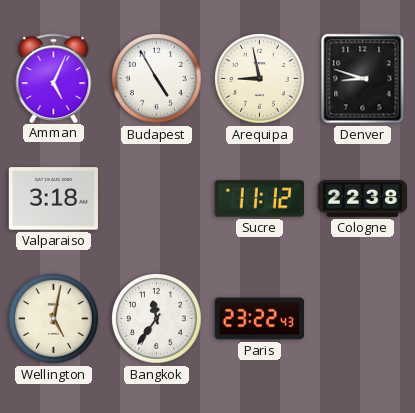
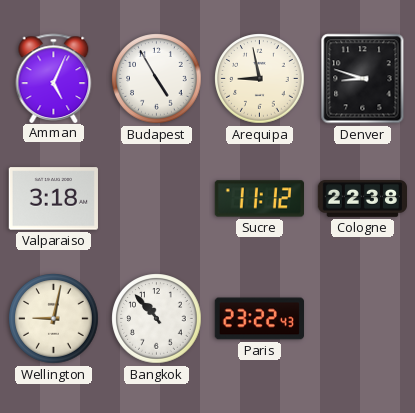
Wellington: 5:02 -> 9:02 (54, 319)
Bangkok: 11:36 -> 10:53 (157, 319)
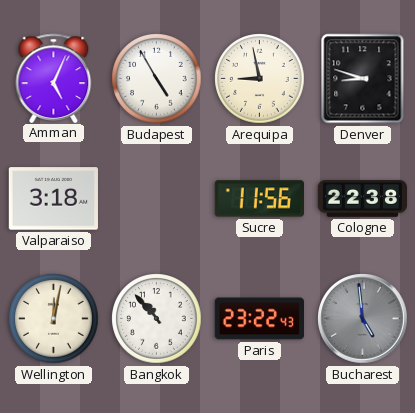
Sucre: 11:12 -> 11:56 (259, 199)
Wellington: 9:02 -> 12:02 (54, 319)
Bucharest: none -> 4:59 (363, 319)
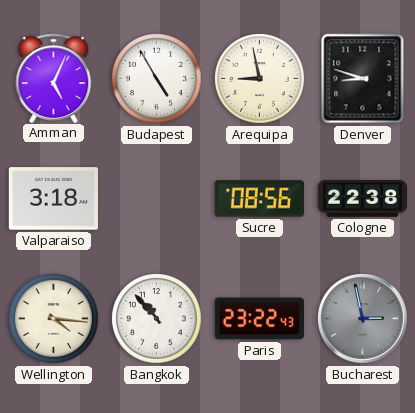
Sucre: 11:56 -> 08:56 (259, 199)
Wellington: 12:02 -> 4:16 (54, 319)
Bucharest: 4:59 -> 2:58 (363, 319)
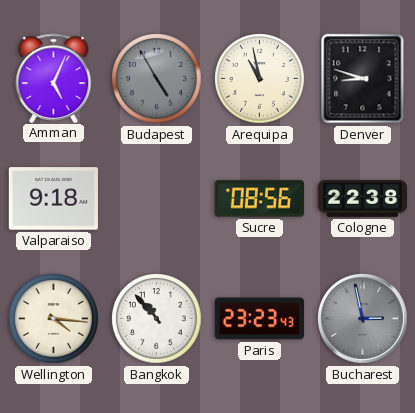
Budapest dial: white -> grey (157, 79)
Arequipa: 8:58 -> 10:58 (260, 79)
Valparaiso: 3:18 -> 9:18 (53, 199)
Paris: 23:22 -> 23:23 (259, 319)
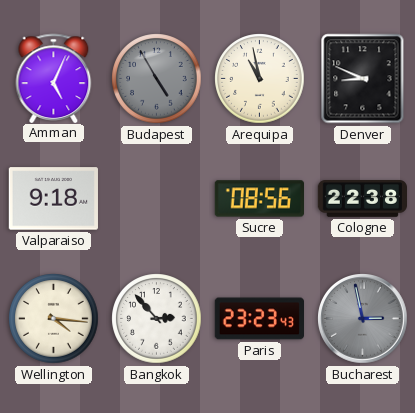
Denver: 8:48 -> 8:49 (363, 79)
Bangkok: 10:53 -> 2:53 (157, 319)
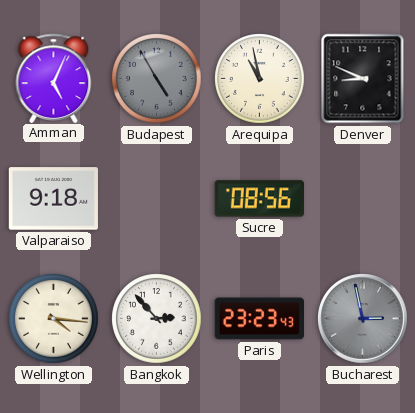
Cologne: 22:38 -> none (362, 199)
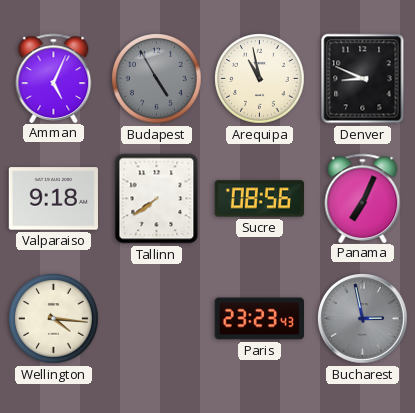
Tallinn: none -> 7:39 (157, 199)
Panama: none -> 7:04 (363, 198)
Bangkok: 2:53 -> none (157, 319)
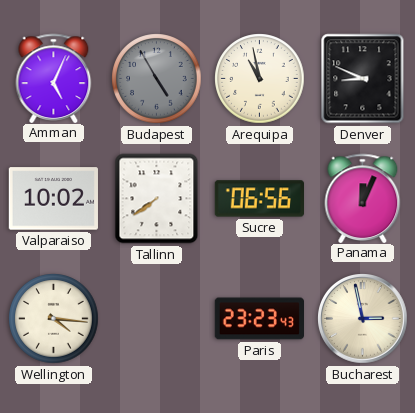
Valparaiso: 9:18 -> 10:02 (53, 199)
Sucre: 08:56 -> 06:56 (259, 199)
Panama: 7:04 -> 12:04 (363, 198)
Bucharest dial: grey -> cream (363, 319)
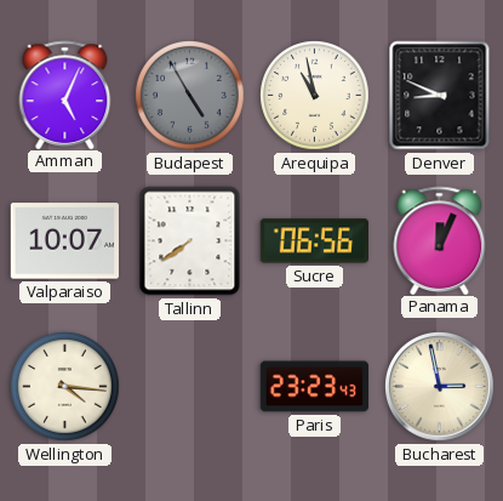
Valparaiso: 10:02 -> 10:07 (64, 241)
